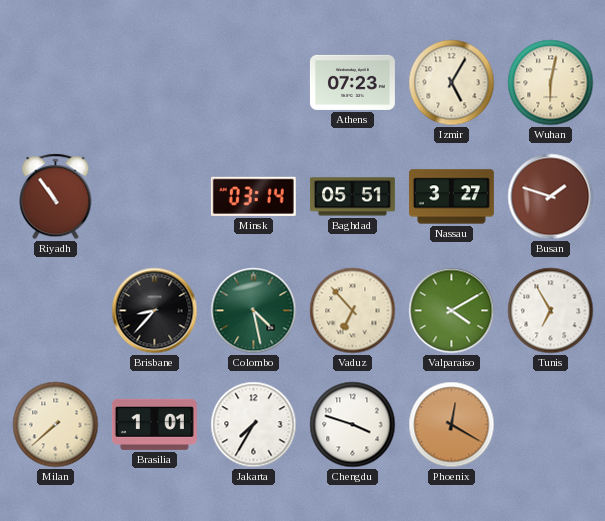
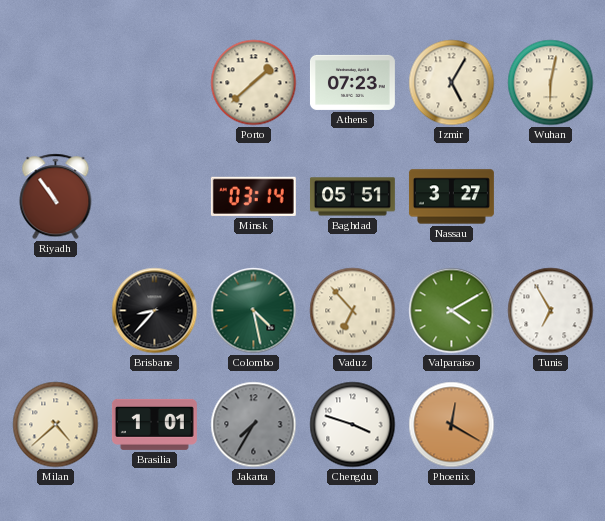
Porto: none -> 1:38 (254, 83)
Busan: 1:48 -> none (551, 197)
Milan: 7:38 -> 4:38 (56, 425)
Jakarta dial: white -> grey (254, 425)
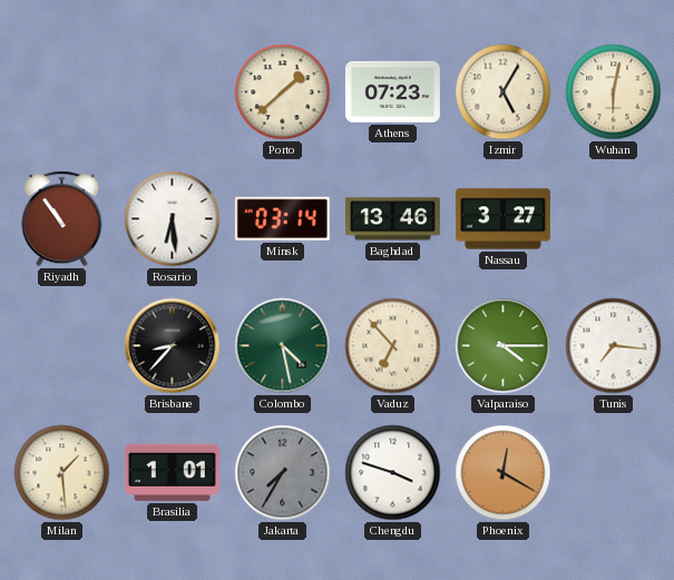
Rosario: none -> 6:29 (173, 219)
Baghdad: 05:51 -> 13:46 (392, 219)
Valparaiso: 4:10 -> 4:15 (504, 346)
Tunis: 6:55 -> 7:16 (614, 346)
Milan: 4:38 -> 1:29 (62, 473)
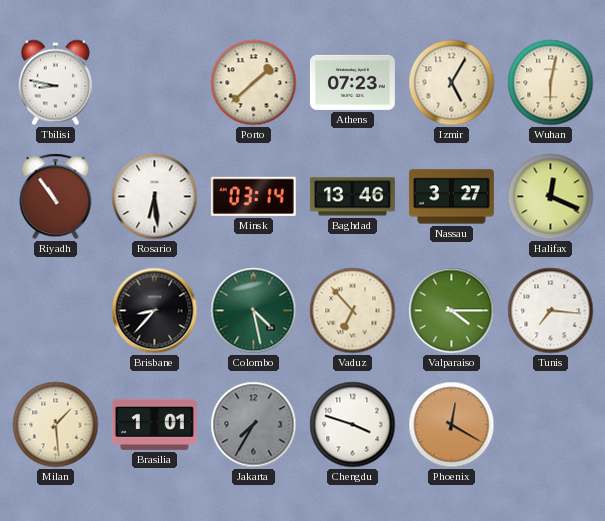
Tbilisi: none -> 8:47 (55, 83)
Halifax: none -> 12:19 (551, 197)
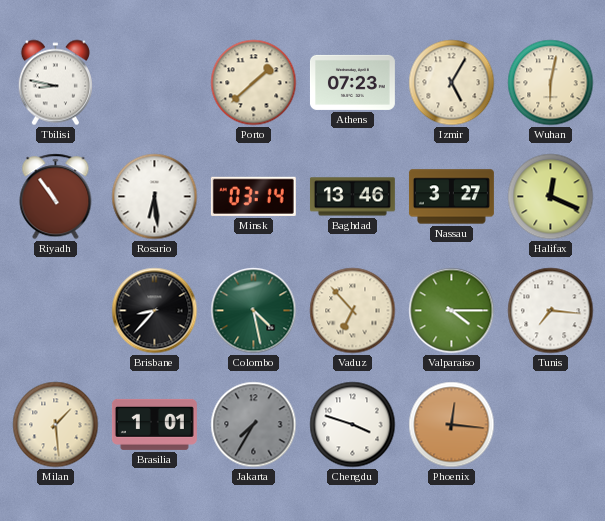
Phoenix: 12:20 -> 12:16 (452, 425)
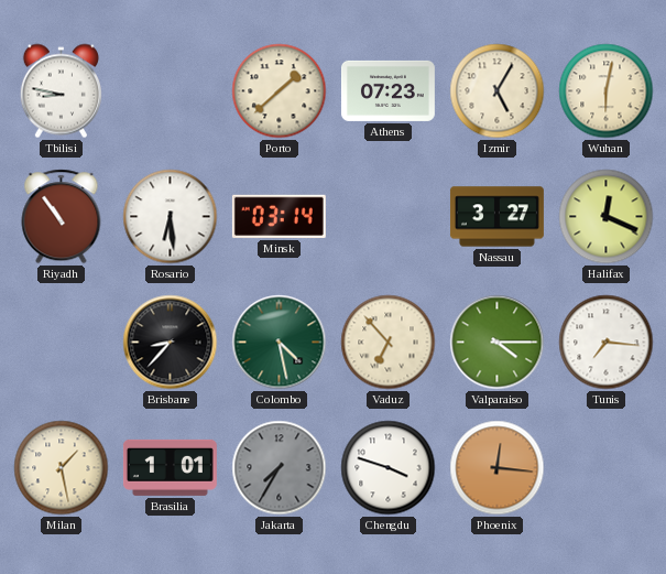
Baghdad: 13:46 -> none (352, 197)
Milan: 1:29 -> 1:28 (62, 468)
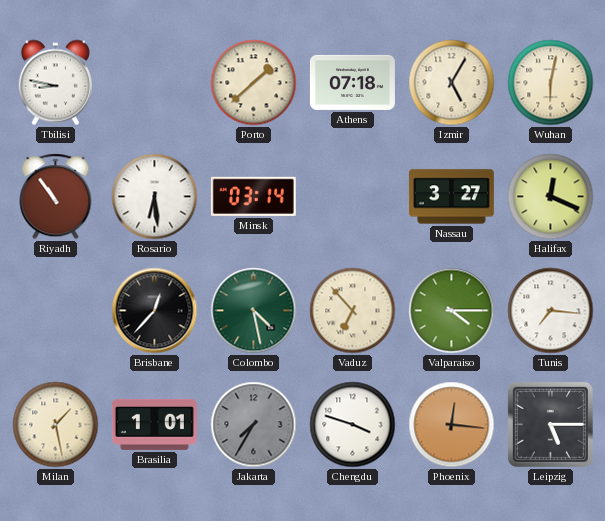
Athens: 07:23 -> 07:18 (352, 82)
Brisbane: 8:37 -> 12:37 (155, 311)
Leipzig: none -> 5:15 (550, 424)
